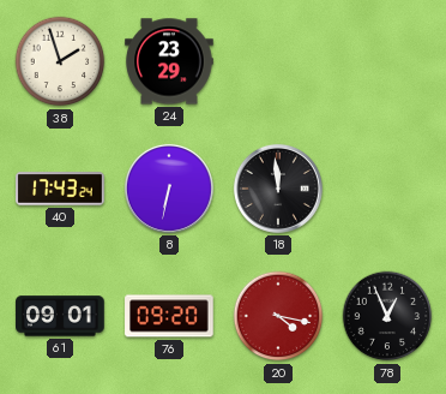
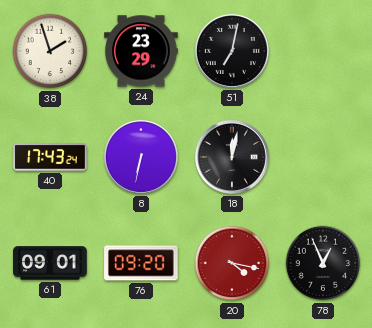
51: none -> 7:02 (232, 51)
18: 11:59 -> 12:02 (232, 157)
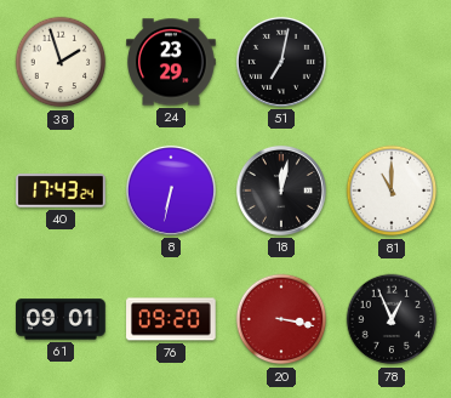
81: none -> 11:00 (392, 191)
20: 4:17 -> 3:17 (281, 319)
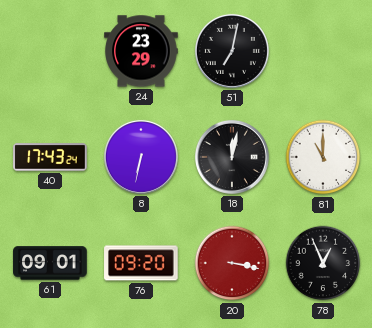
38: 1:57 -> none (61, 62)
